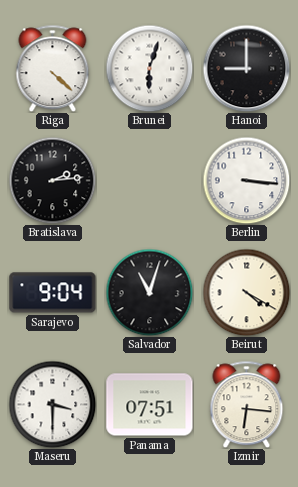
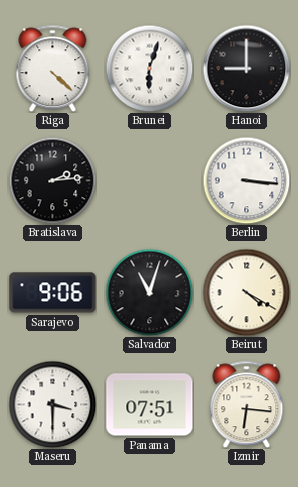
Sarajevo: 9:04 -> 9:06 (53, 293)
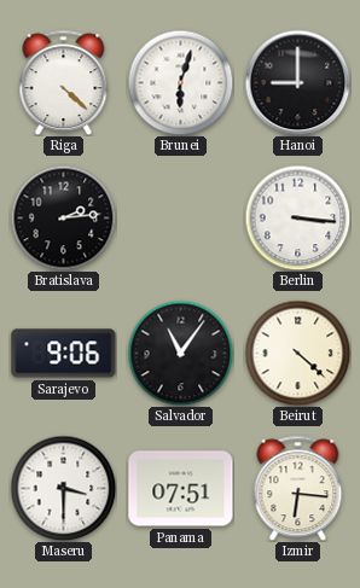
Salvador: 11:03 -> 11:06 (180, 353)
Beirut: 4:20 -> 4:22 (297, 353)
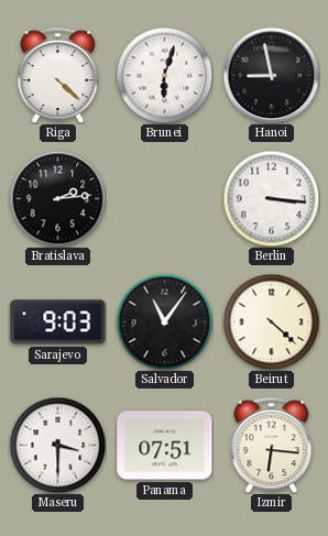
Hanoi: 9:00 -> 8:58 (271, 75)
Sarajevo: 9:06 -> 9:03 (58, 322)
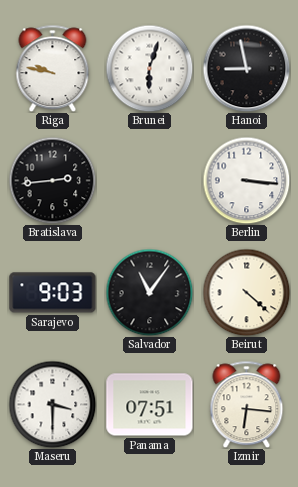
Riga: 4:22 -> 9:47 (53, 68)
Bratislava: 2:14 -> 2:44 (52, 180)
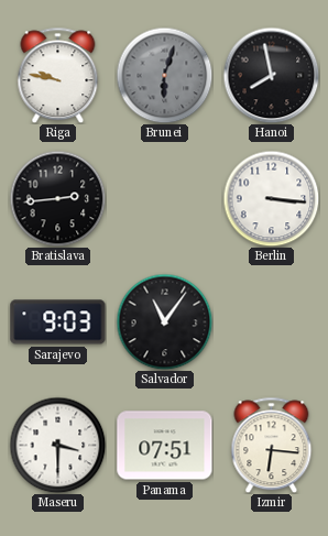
Brunei dial: white -> grey (164, 75)
Hanoi: 8:58 -> 7:58 (271, 75)
Beirut: 4:22 -> none (246, 292)
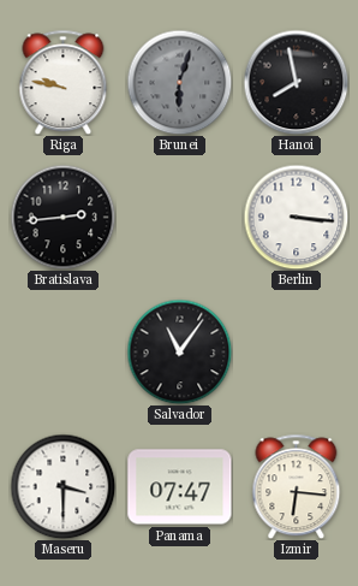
Sarajevo: 9:03 -> none (58, 322)
Panama: 07:51 -> 07:47 (180, 487)
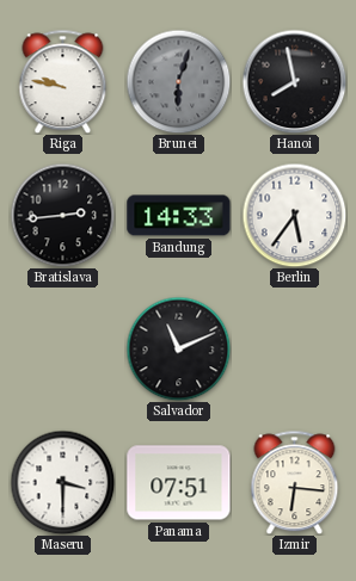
Bandung: none -> 14:33 (179, 216)
Berlin: 3:16 -> 5:36 (294, 215)
Salvador: 11:06 -> 11:11 (178, 348)
Panama: 07:47 -> 07:51 (179, 483)
